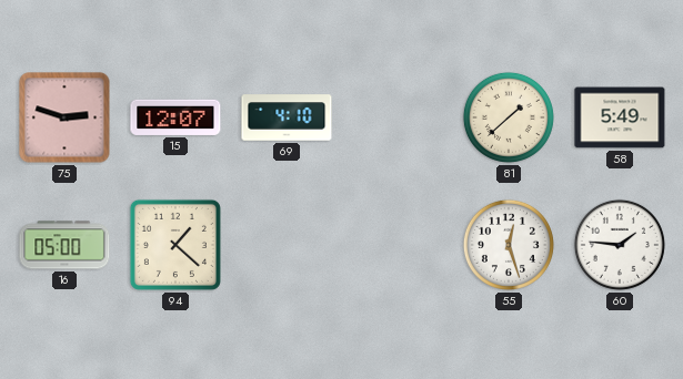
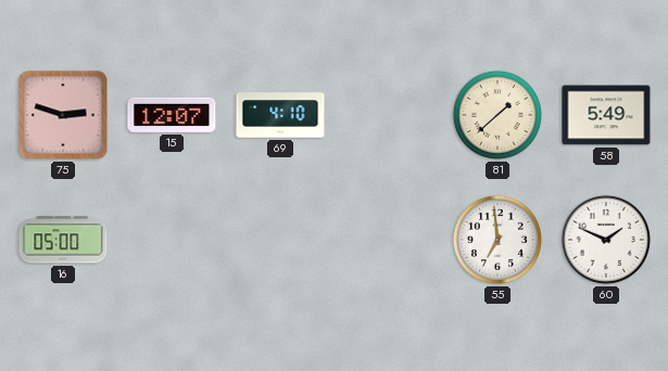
94: 1:22 -> none (175, 245)
55: 12:27 -> 6:59 (497, 240)
60: 1:46 -> 1:49 (606, 240)
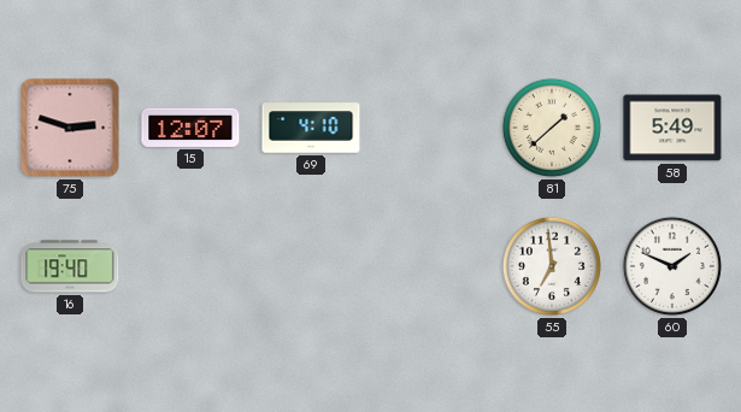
16: 05:00 -> 19:40 (70, 266)
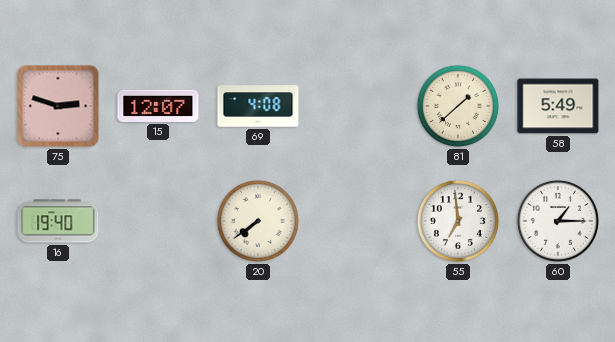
69: 4:10 -> 4:08 (258, 106)
20: none -> 7:39 (258, 221)
60: 1:49 -> 1:15 (558, 221)
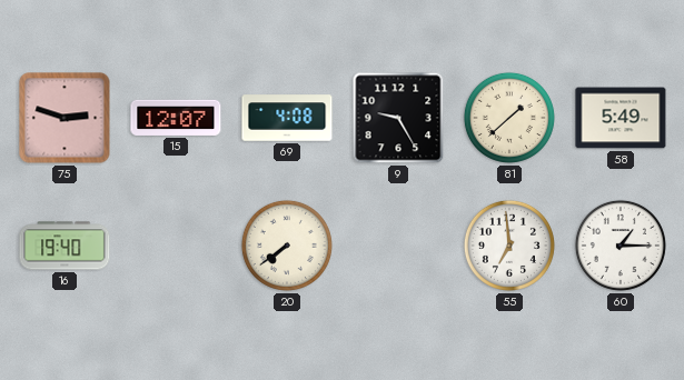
9: none -> 9:25 (398, 118)
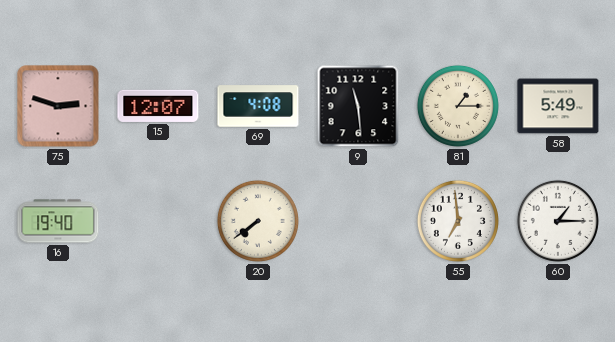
9: 9:25 -> 11:29 (358, 106)
81: 1:38 -> 1:15 (458, 106)
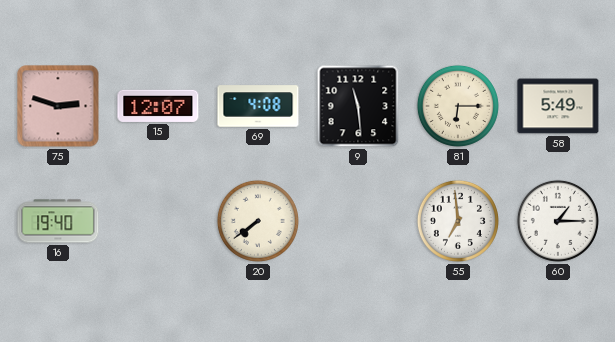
81: 1:15 -> 6:15 (458, 106)
